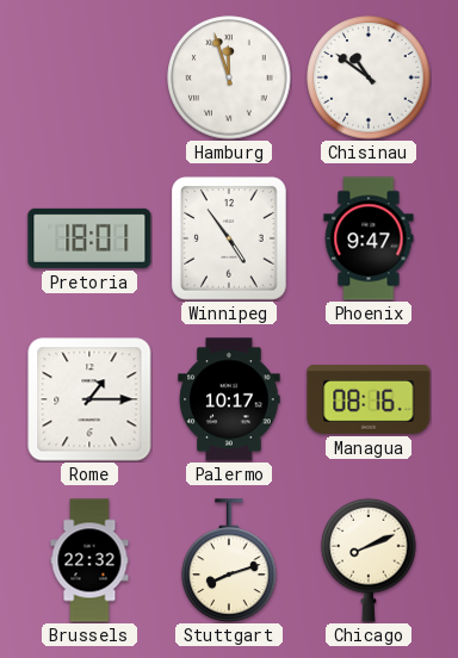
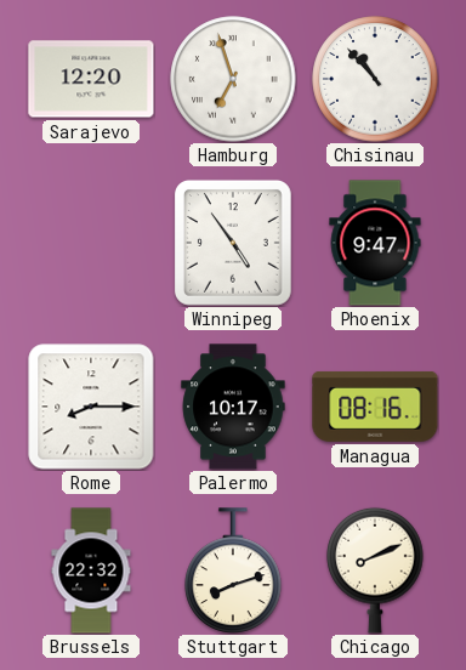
Sarajevo: none -> 12:20 (91, 79)
Hamburg: 11:57 -> 6:57 (233, 79)
Chisinau: 10:51 -> 10:53 (375, 79)
Pretoria: 18:01 -> none (89, 238)
Rome: 1:15 -> 8:15 (91, 407)
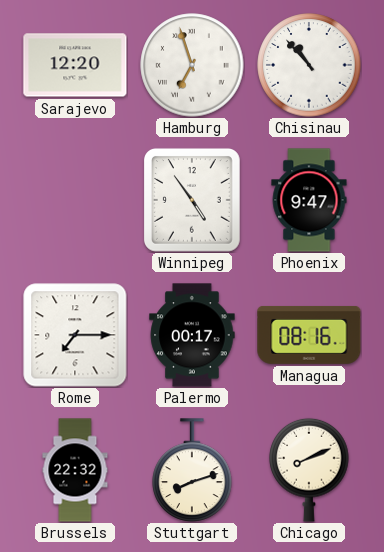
Rome: 8:15 -> 7:15 (75, 335)
Palermo: 10:17 -> 00:17 (192, 335)
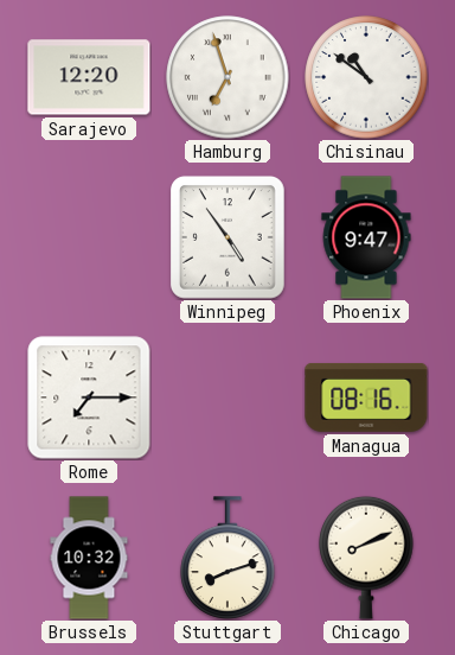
Chisinau: 10:53 -> 10:51 (366, 77)
Palermo: 00:17 -> none (192, 335)
Brussels: 22:32 -> 10:32 (89, 558)
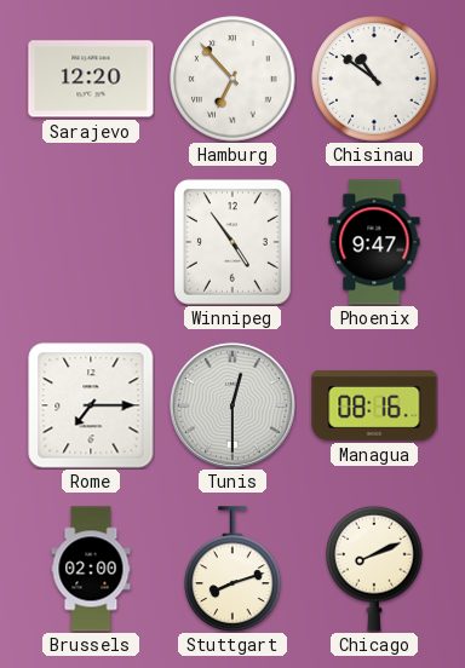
Hamburg: 6:57 -> 6:53 (232, 79)
Tunis: none -> 12:30 (232, 405)
Brussels: 10:32 -> 02:00 (91, 569)
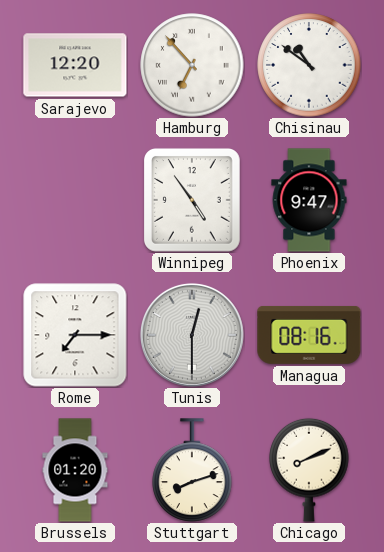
Brussels: 02:00 -> 01:20 (75, 470)
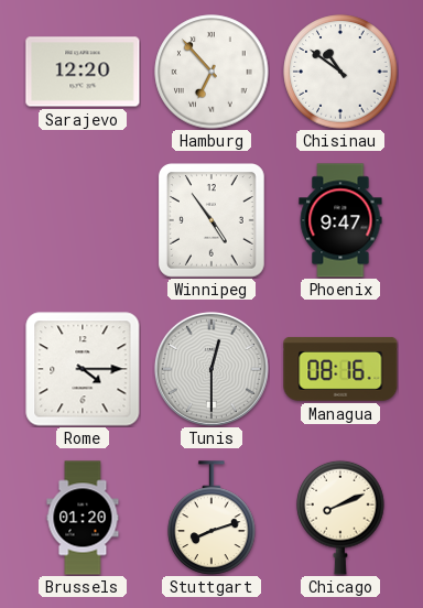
Rome: 7:15 -> 4:15 (83, 369)
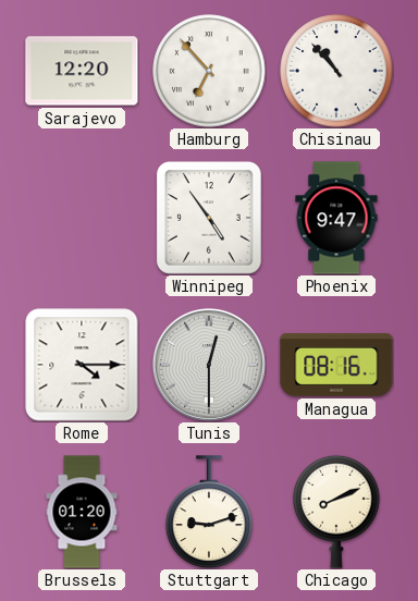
Chisinau: 10:51 -> 10:53 (336, 71)
Stuttgart: 8:12 -> 9:12 (209, 512)
